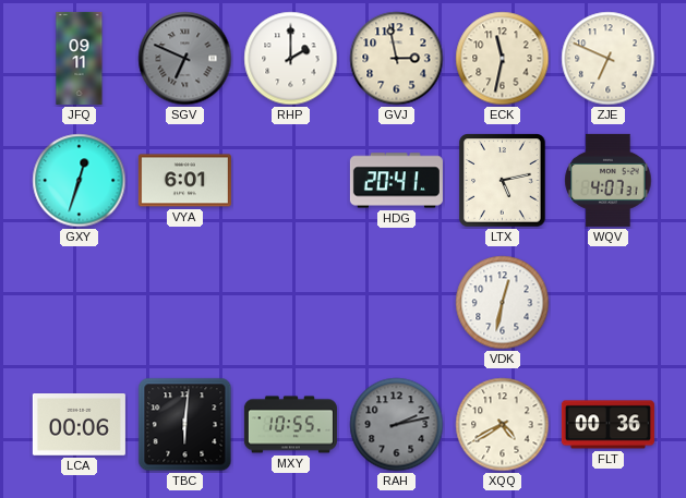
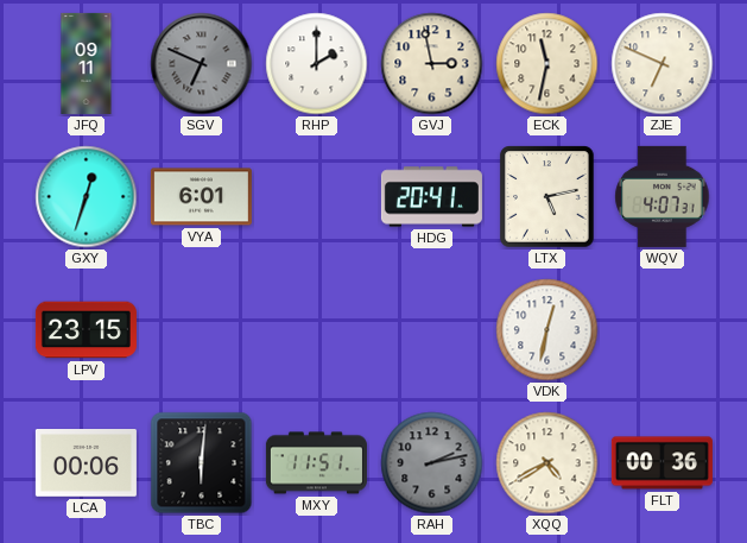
LPV: none -> 23:15 (86, 330)
MXY: 10:55 -> 11:51 (316, 463)
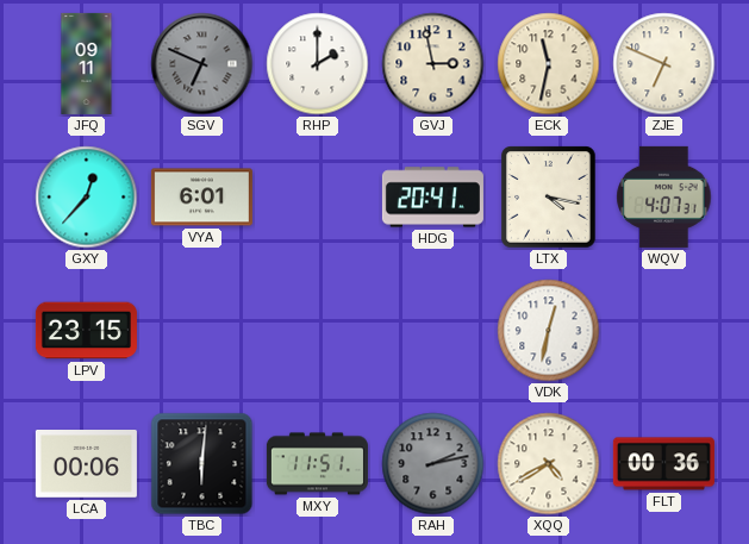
GXY: 12:33 -> 12:37 (87, 198)
LTX: 5:13 -> 4:17 (549, 198)
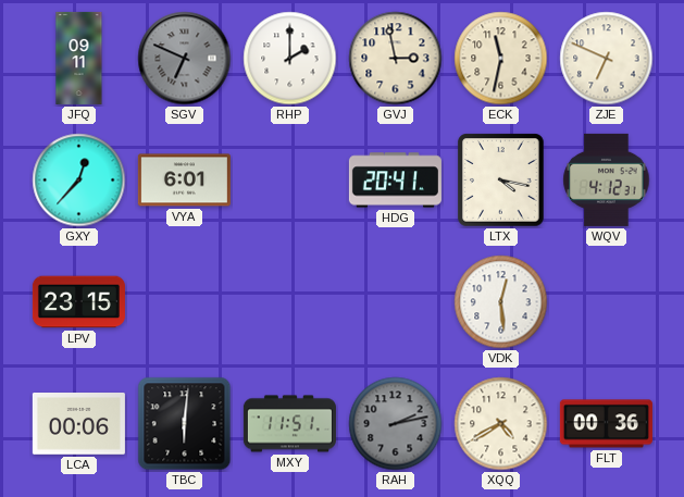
WQV: 4:07 -> 4:12 (607, 179)
VDK: 12:32 -> 12:29 (501, 302)
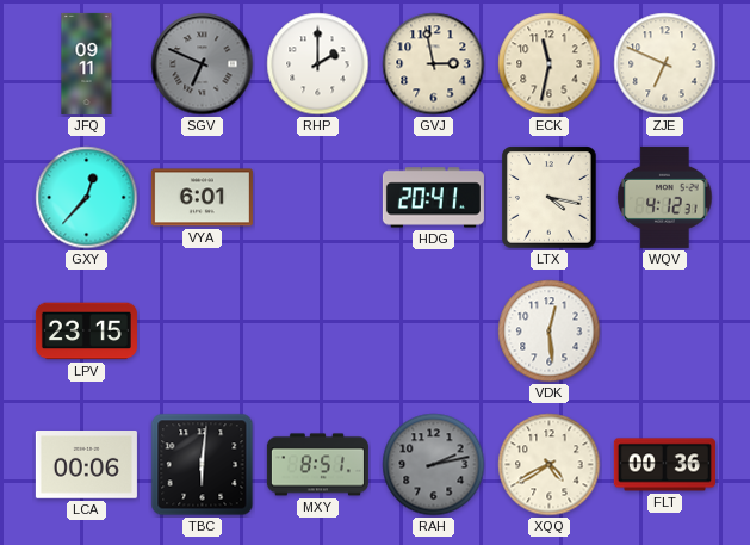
MXY: 11:51 -> 8:51 (317, 465)
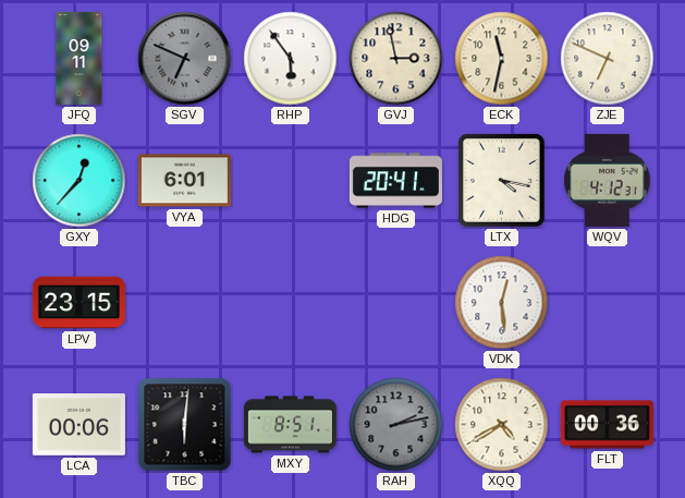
RHP: 2:00 -> 5:54 (291, 59)
